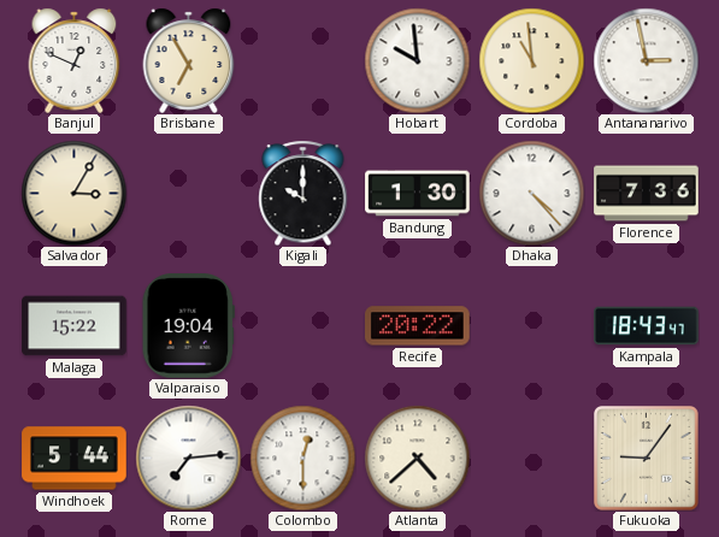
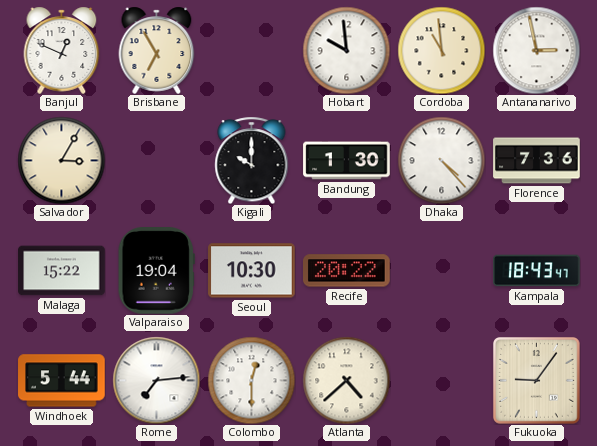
Seoul: none -> 10:30 (252, 271)
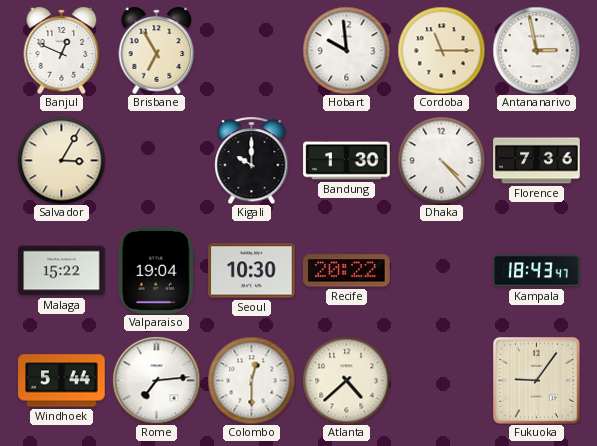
Cordoba: 10:59 -> 11:15 (441, 50)
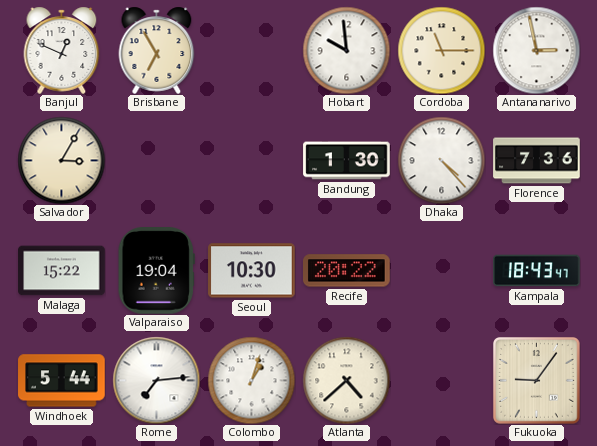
Kigali: 10:00 -> none (252, 160)
Colombo: 12:30 -> 1:03 (251, 380)
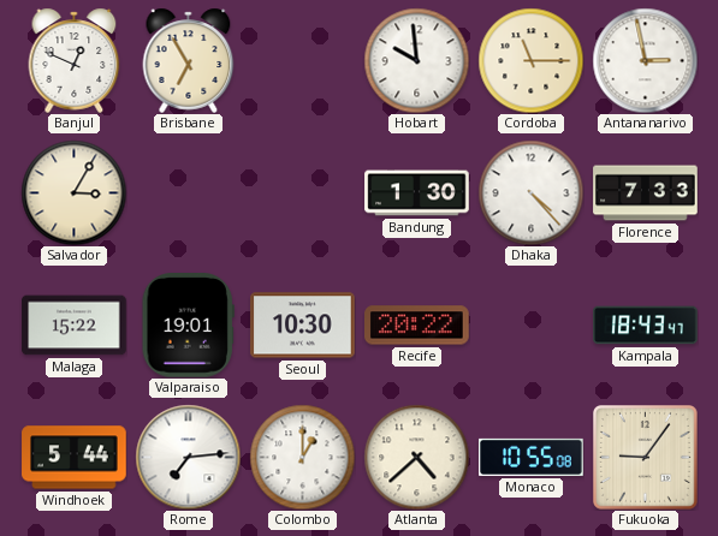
Florence: 7:36 -> 7:33 (646, 193)
Valparaiso: 19:04 -> 19:01 (188, 326)
Colombo: 1:03 -> 1:00 (302, 457)
Monaco: none -> 10:55 (532, 457)
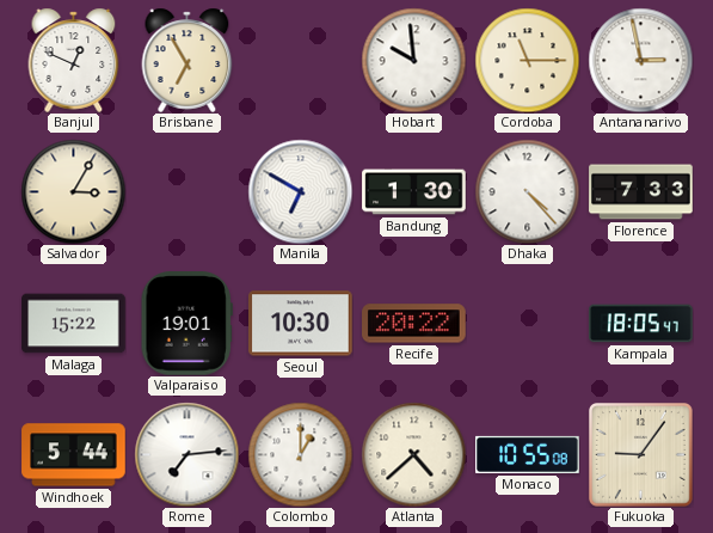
Manila: none -> 6:50 (300, 191)
Kampala: 18:43 -> 18:05 (641, 324)
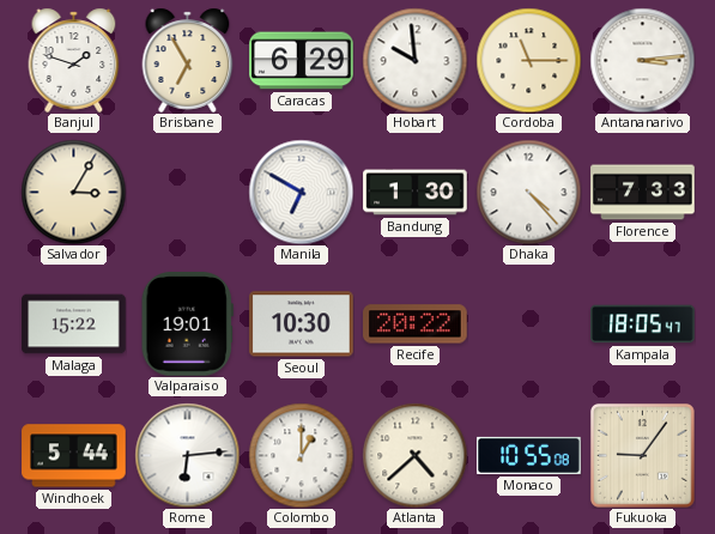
Banjul: 12:49 -> 1:48 (74, 60)
Caracas: none -> 6:29 (302, 61)
Antananarivo: 2:58 -> 3:14 (642, 60)
Rome: 7:14 -> 6:14 (187, 455)
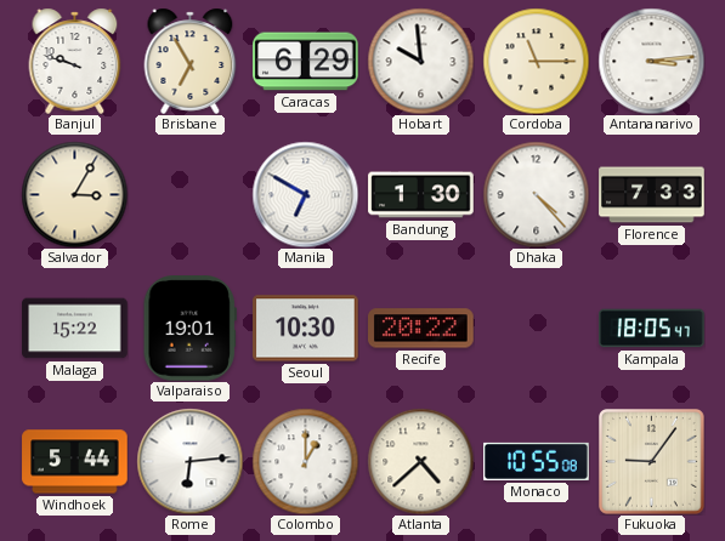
Banjul: 1:48 -> 9:48 (75, 61)
